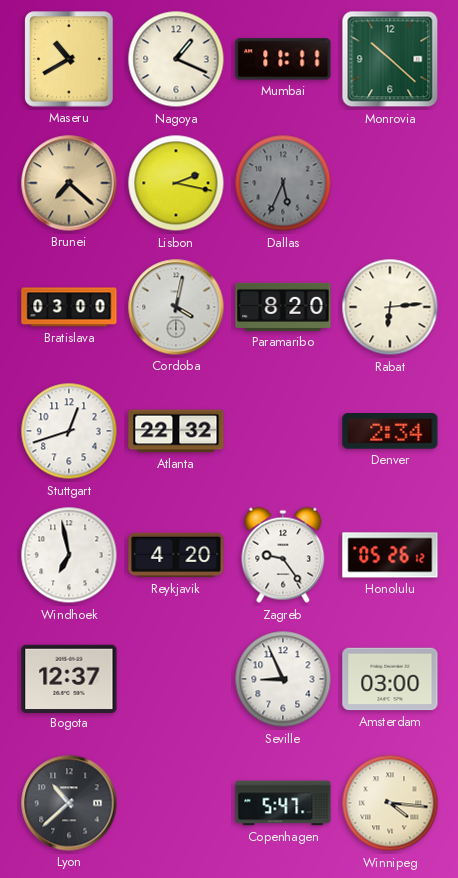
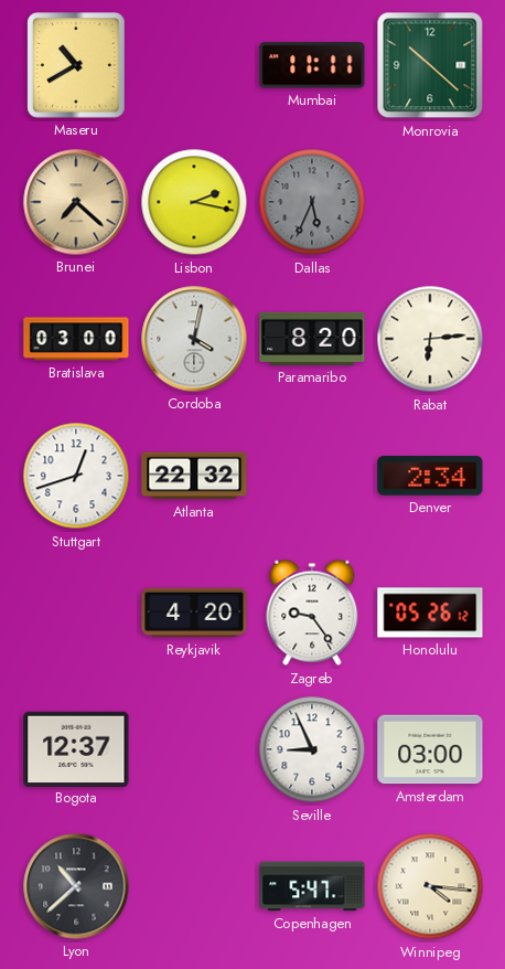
Nagoya: 1:19 -> none (176, 59)
Windhoek: 6:58 -> none (69, 555)
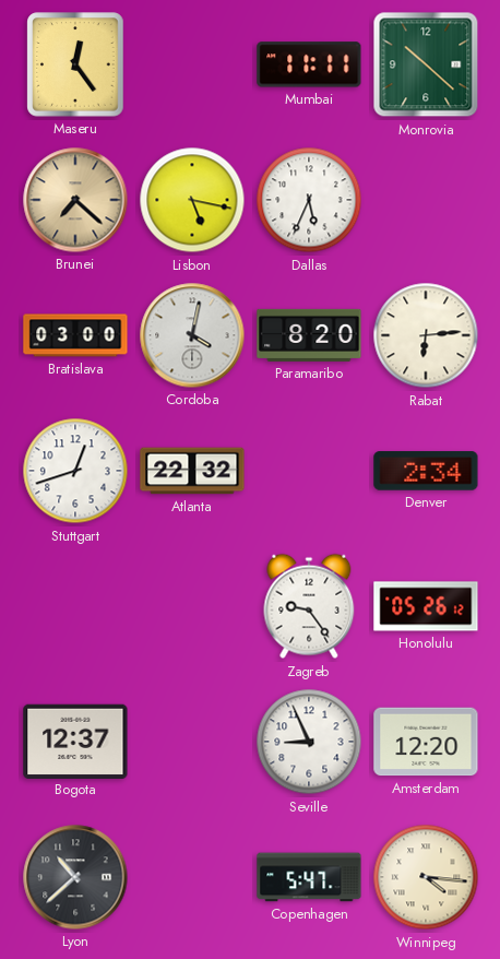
Maseru: 10:40 -> 12:24 (75, 64)
Lisbon: 2:17 -> 5:17 (192, 200)
Dallas dial: grey -> white (309, 200)
Reykjavik: 4:20 -> none (194, 613)
Amsterdam: 03:00 -> 12:20 (426, 742)
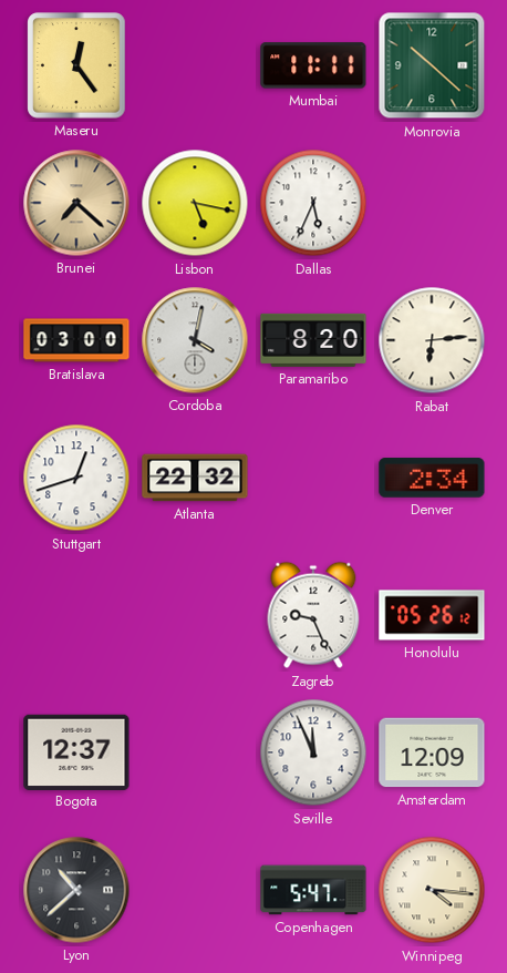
Zagreb: 9:24 -> 9:26 (313, 615)
Seville: 8:56 -> 11:56 (313, 752)
Amsterdam: 12:20 -> 12:09 (432, 752)
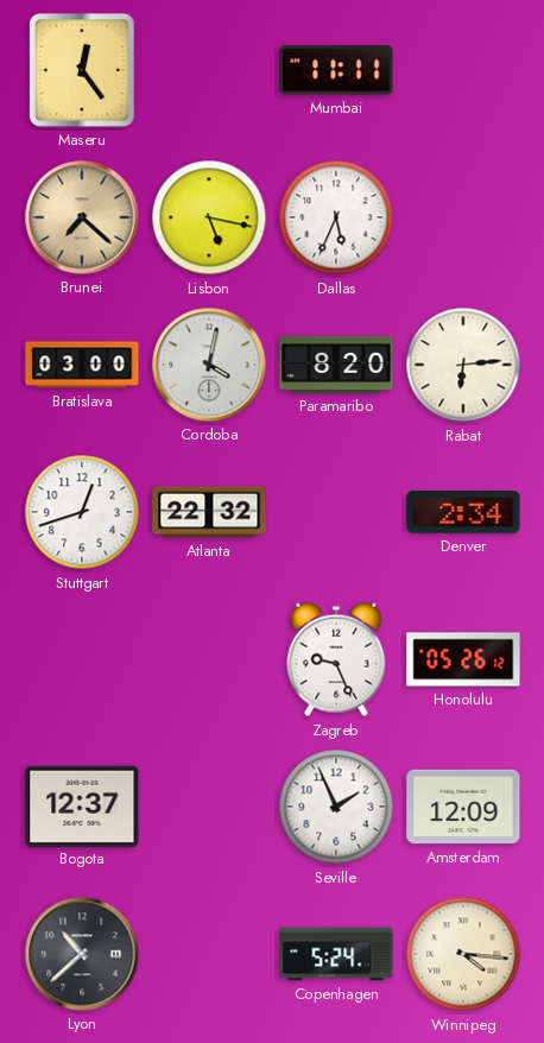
Monrovia: 10:22 -> none (432, 65)
Seville: 11:56 -> 1:56 (336, 807)
Copenhagen: 5:47 -> 5:24 (336, 954)
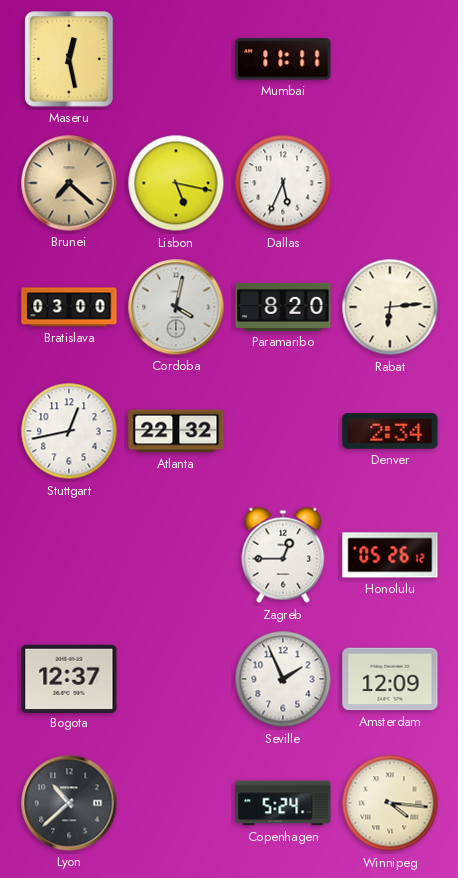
Maseru: 12:24 -> 12:28 (69, 59)
Stuttgart: 12:42 -> 12:43 (69, 431)
Zagreb: 9:26 -> 12:45 (283, 555)
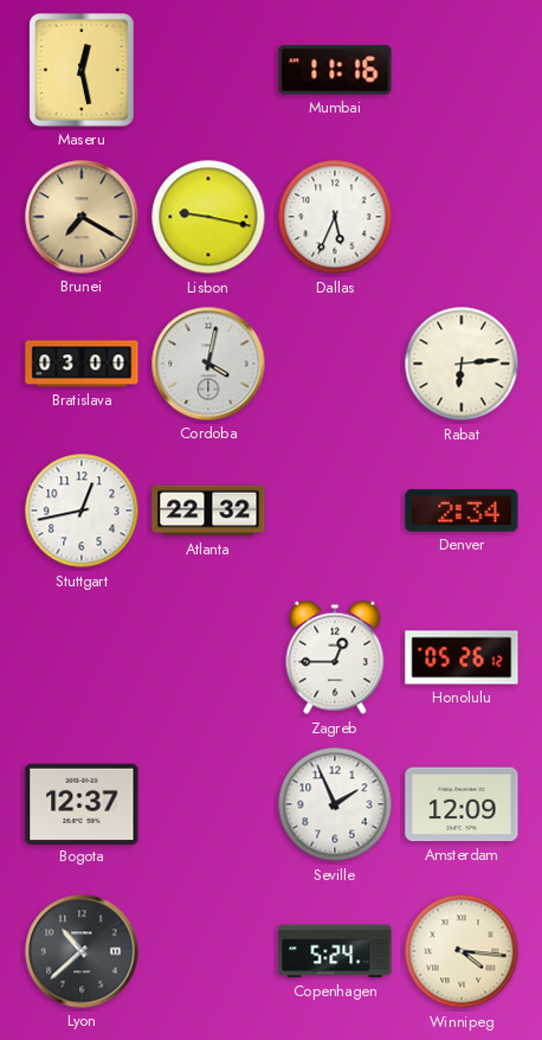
Mumbai: 11:11 -> 11:16 (335, 70)
Brunei: 7:22 -> 7:20 (82, 217)
Lisbon: 5:17 -> 9:17 (208, 217)
Paramaribo: 8:20 -> none (283, 307)
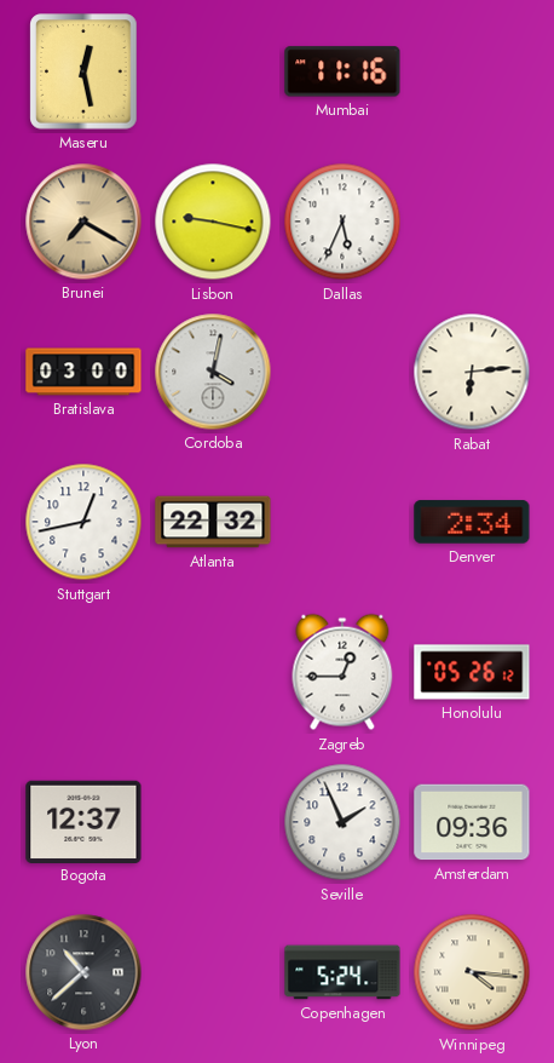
Amsterdam: 12:09 -> 09:36 (472, 822)
